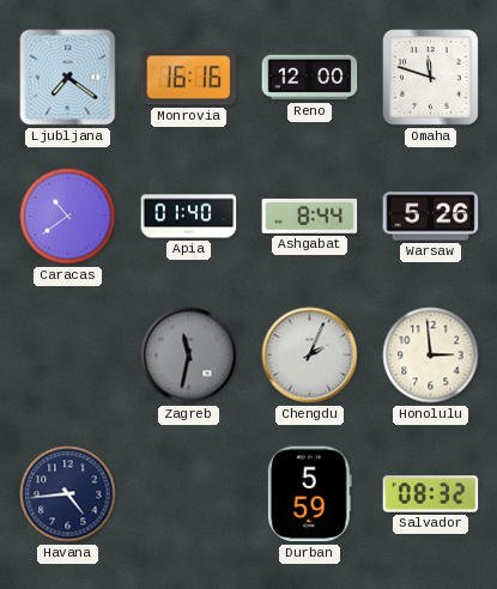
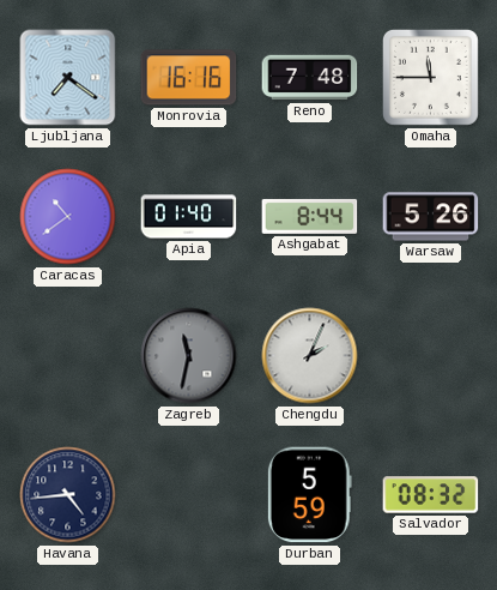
Reno: 12:00 -> 7:48 (310, 78)
Omaha: 11:48 -> 11:45 (430, 77)
Honolulu: 2:59 -> none (431, 356)
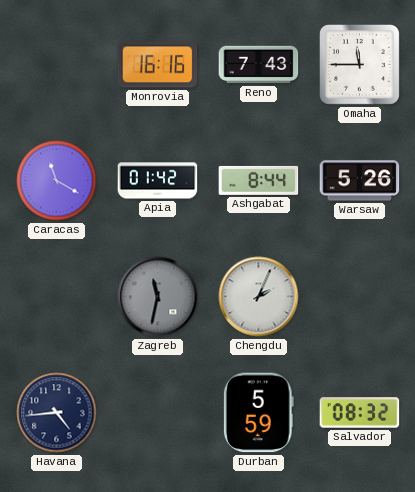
Ljubljana: 7:21 -> none (68, 78)
Reno: 7:48 -> 7:43 (259, 65)
Caracas: 10:39 -> 11:20 (57, 181)
Apia: 01:40 -> 01:42 (158, 181)
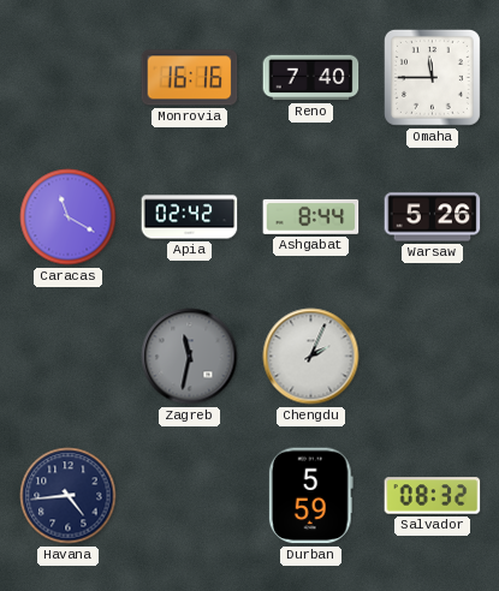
Reno: 7:43 -> 7:40 (311, 78)
Apia: 01:42 -> 02:42 (190, 217)
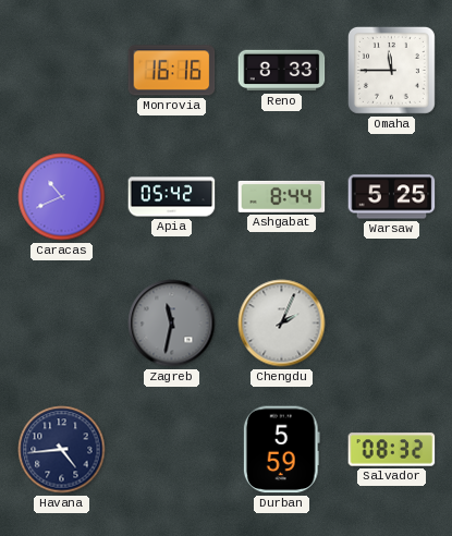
Reno: 7:40 -> 8:33 (282, 71)
Caracas: 11:20 -> 10:41 (62, 197)
Apia: 02:42 -> 05:42 (172, 197)
Warsaw: 5:26 -> 5:25 (392, 197)
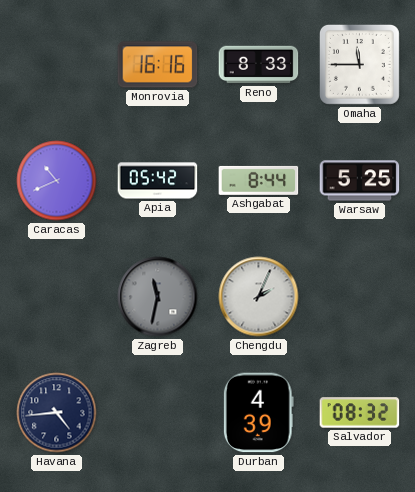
Durban: 5:59 -> 4:39 (258, 413)
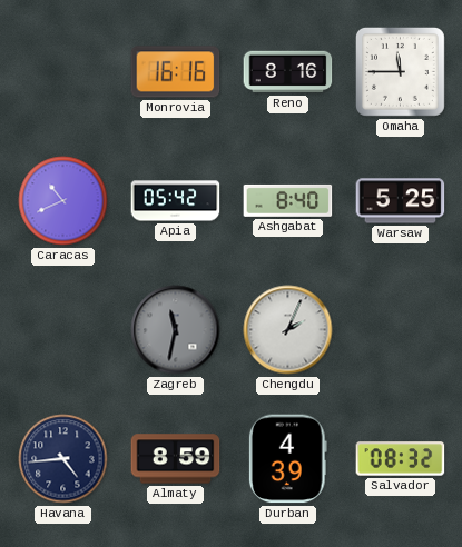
Reno: 8:33 -> 8:16 (288, 72)
Ashgabat: 8:44 -> 8:40 (288, 200)
Almaty: none -> 8:59 (176, 459)
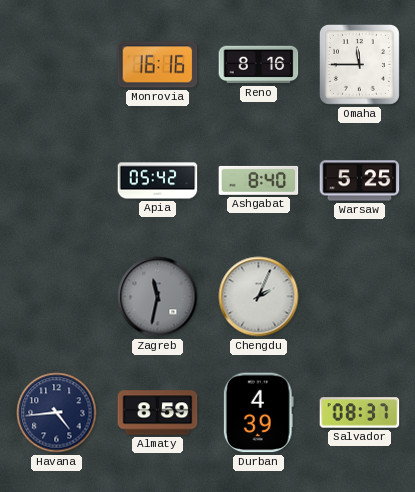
Caracas: 10:41 -> none (63, 201)
Salvador: 08:32 -> 08:37 (360, 413)
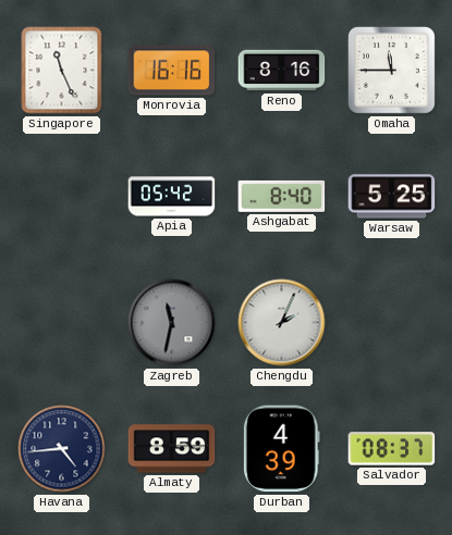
Singapore: none -> 11:26 (62, 71)
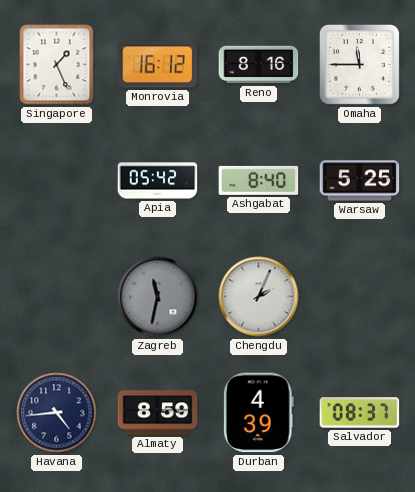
Singapore: 11:26 -> 1:26 (57, 65)
Monrovia: 16:16 -> 16:12 (158, 65)
